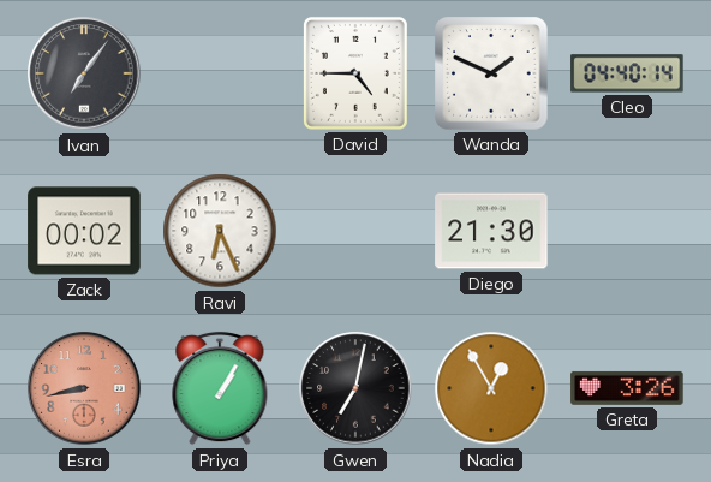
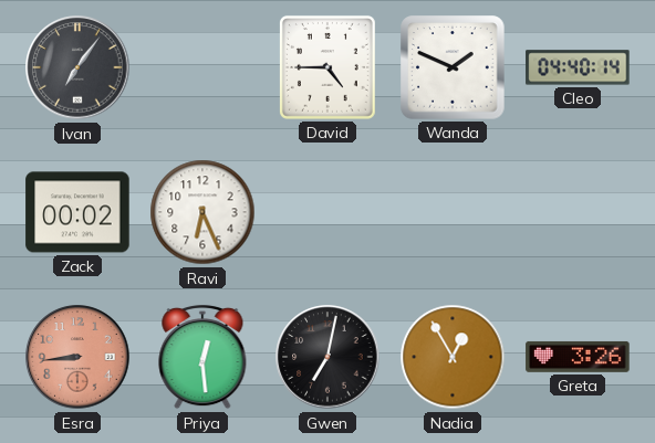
Diego: 21:30 -> none (491, 231)
Esra: 8:43 -> 8:44 (77, 357)
Priya: 1:05 -> 12:29 (202, 357)
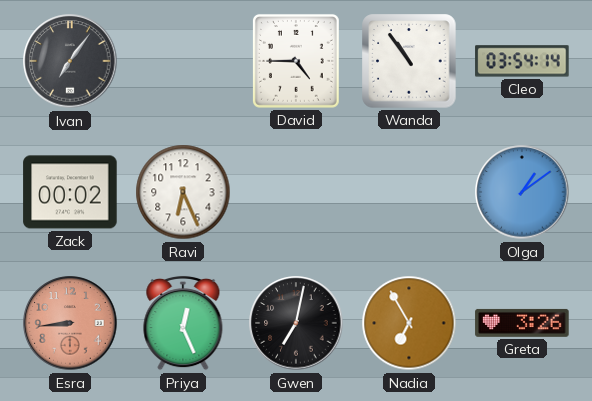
Wanda: 1:49 -> 10:54 (409, 61)
Cleo: 04:40 -> 03:54 (522, 61)
Olga: none -> 1:09 (522, 192)
Priya: 12:29 -> 12:26 (183, 323)
Nadia: 12:55 -> 6:55 (409, 323)
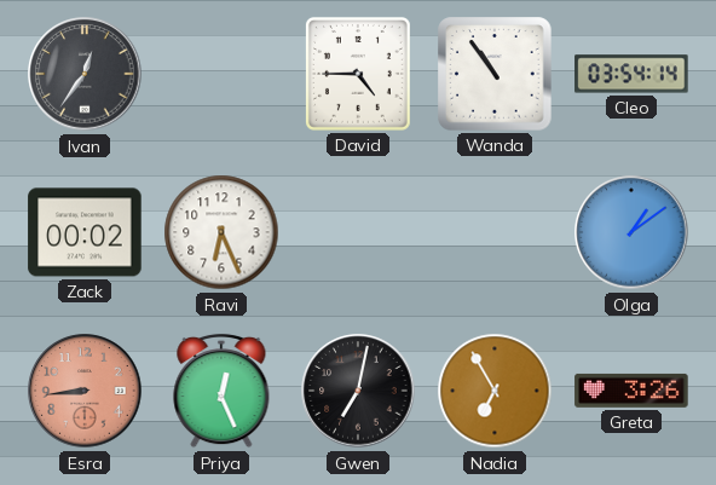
Ivan: 7:06 -> 12:36 (85, 74)
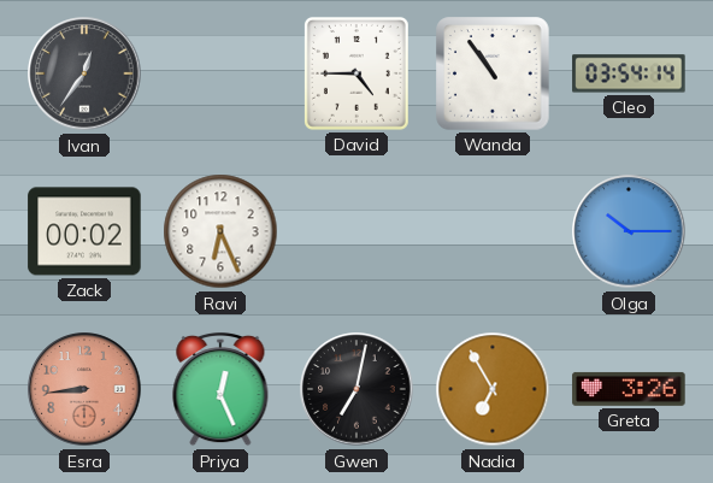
Olga: 1:09 -> 10:15 (629, 231)
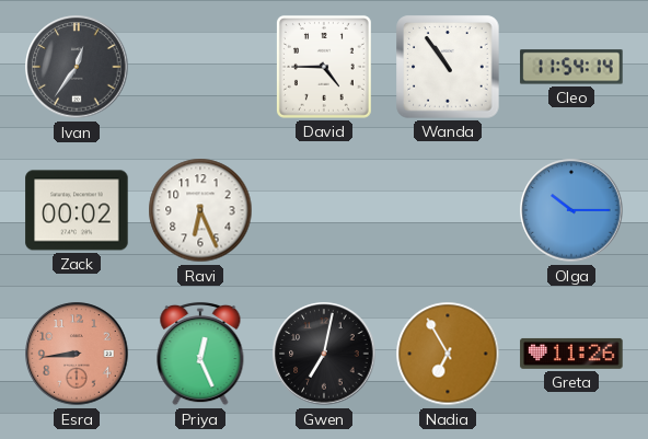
Cleo: 03:54 -> 11:54 (571, 67)
Greta: 3:26 -> 11:26 (571, 354)
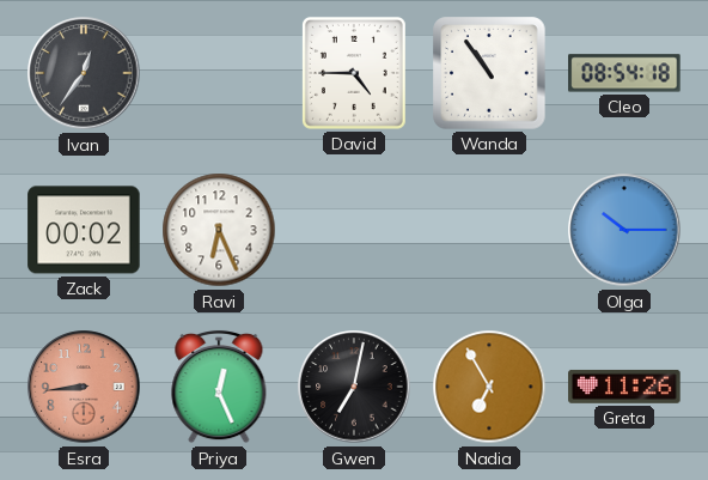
Cleo: 11:54 -> 08:54 (624, 73)
